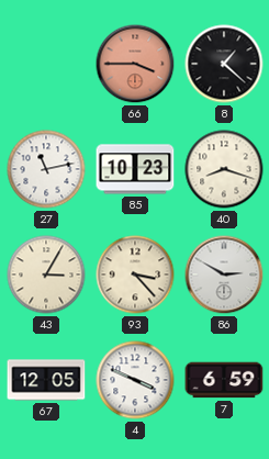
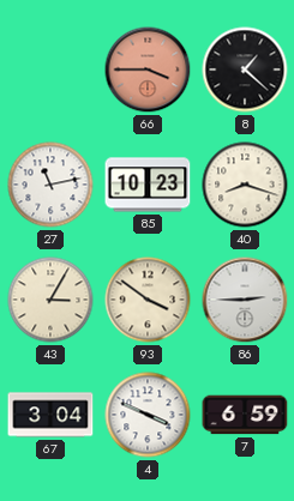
93: 3:23 -> 3:51 (148, 300)
86: 2:50 -> 2:45 (245, 300)
67: 12:05 -> 3:04 (50, 415)
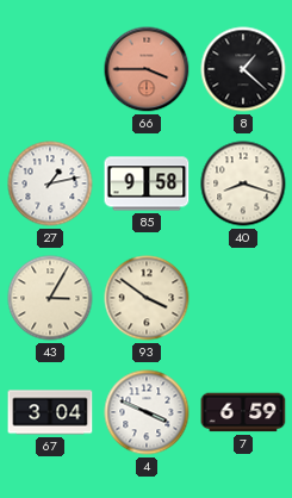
27: 11:13 -> 1:13 (50, 183)
85: 10:23 -> 9:58 (147, 183)
86: 2:45 -> none (245, 300)
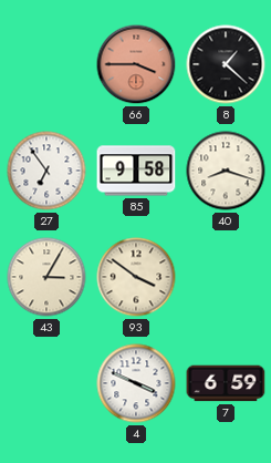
27: 1:13 -> 6:54 (46, 171)
67: 3:04 -> none (50, 412)
